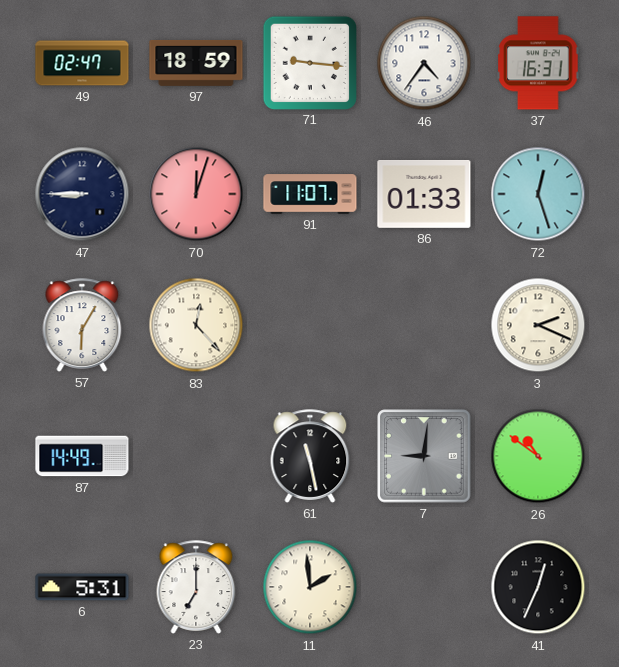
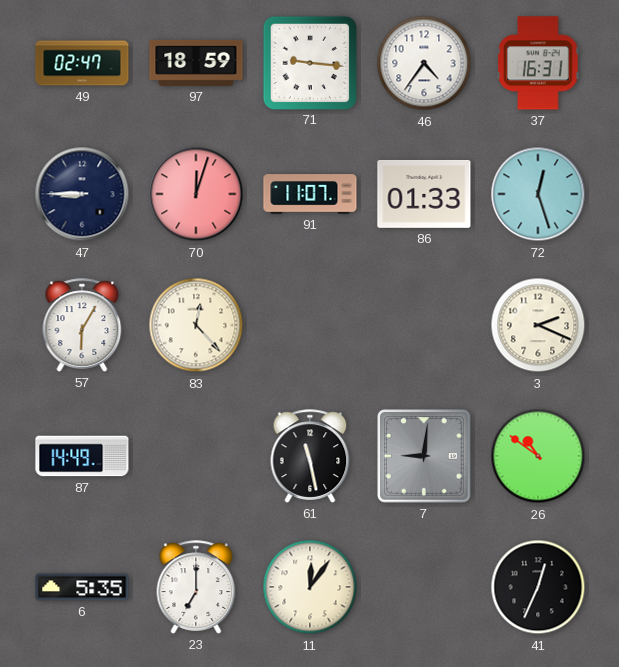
6: 5:31 -> 5:35 (82, 587)
11: 1:59 -> 12:06 (310, 587)
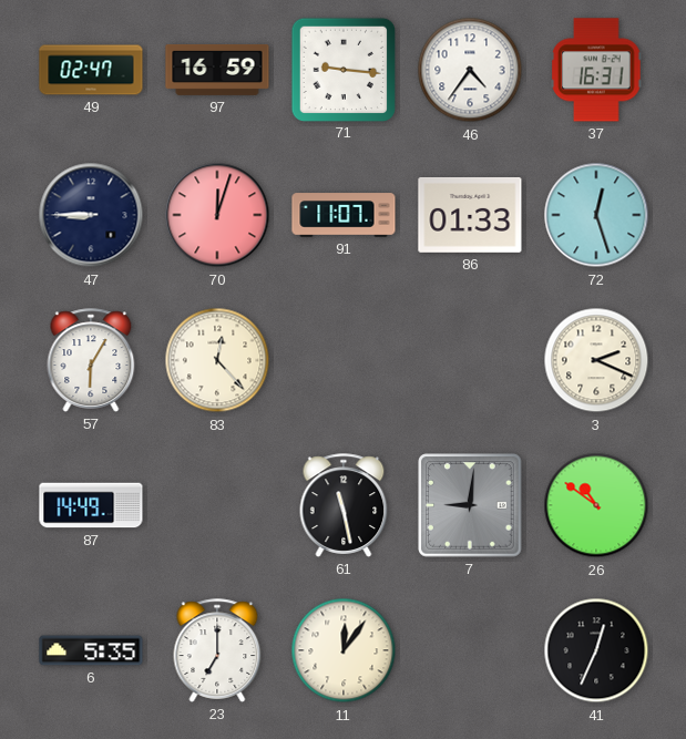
97: 18:59 -> 16:59 (217, 70)
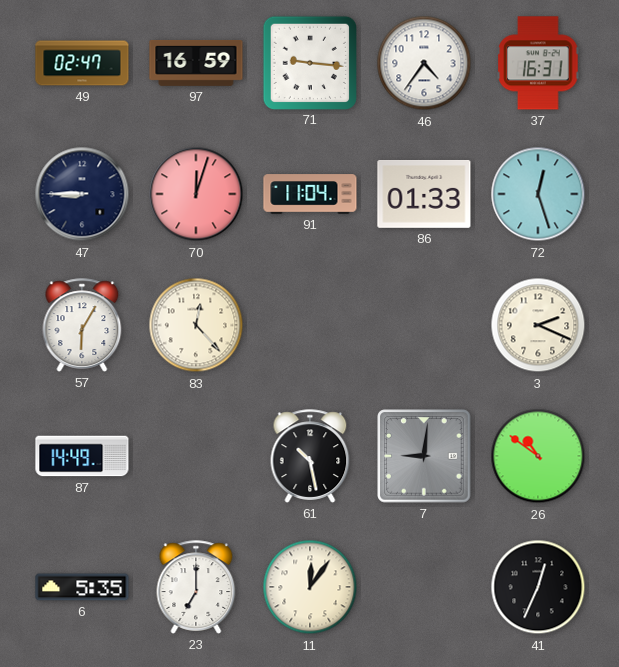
91: 11:07 -> 11:04 (310, 194)
61: 11:28 -> 10:28 (310, 456)
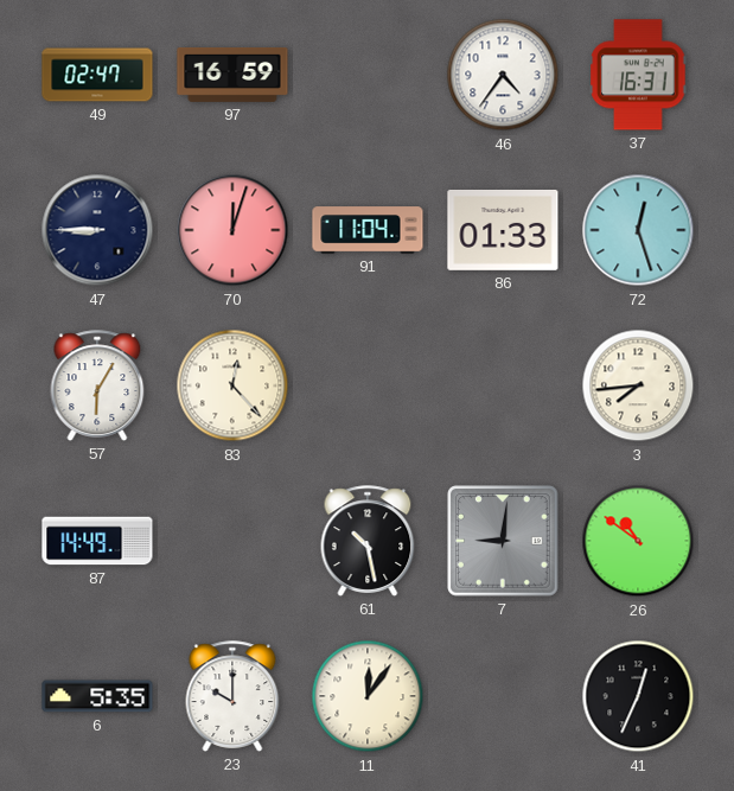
71: 9:16 -> none (309, 62)
3: 2:19 -> 7:44 (638, 385)
23: 7:00 -> 10:00 (232, 696)
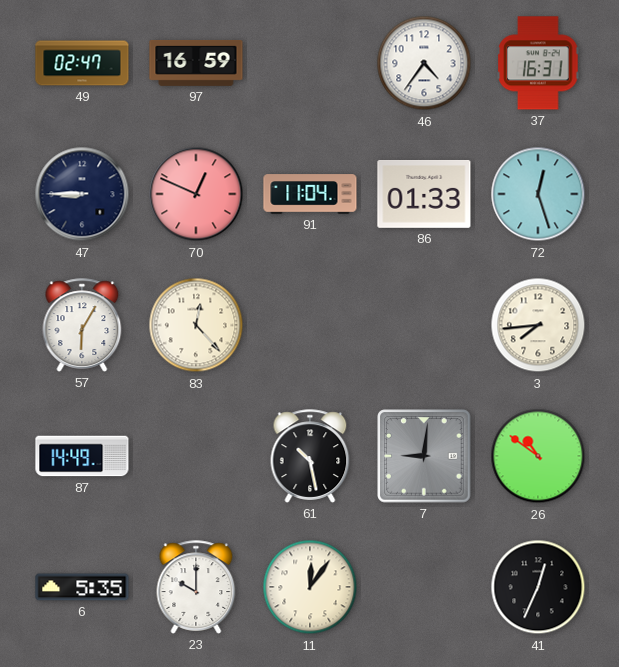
70: 12:03 -> 12:49 (196, 194)
